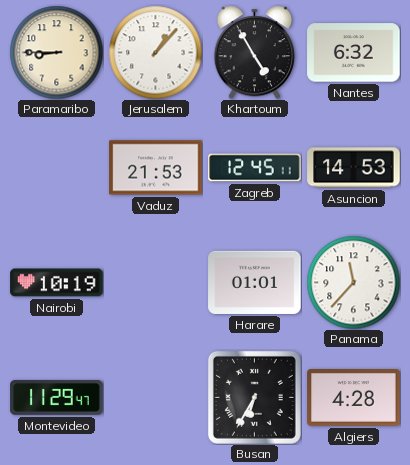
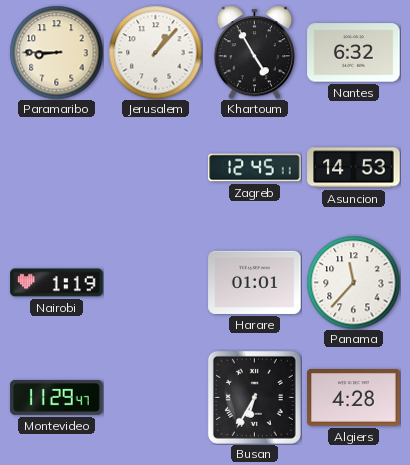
Vaduz: 21:53 -> none (156, 168)
Nairobi: 10:19 -> 1:19 (57, 283)
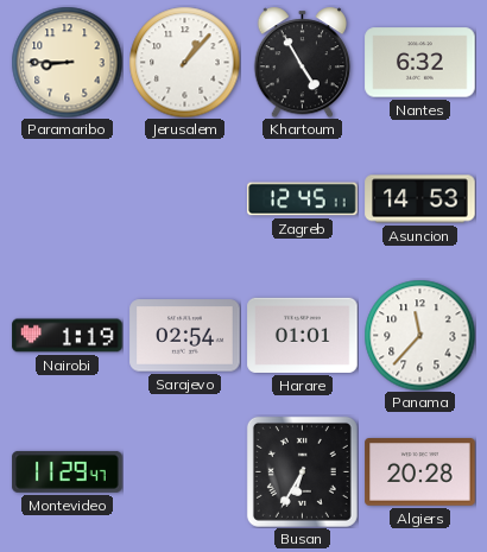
Sarajevo: none -> 02:54 (185, 336)
Algiers: 4:28 -> 20:28 (420, 472)
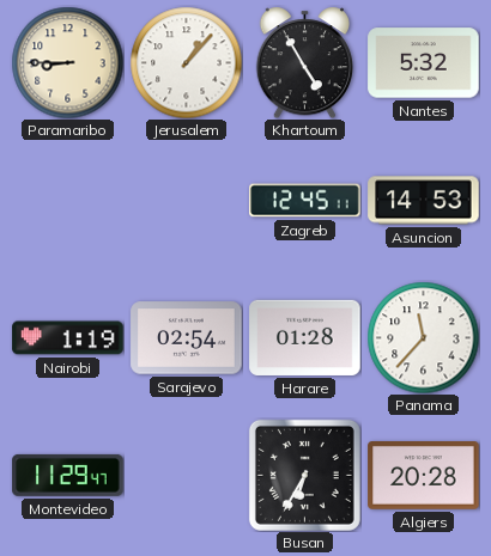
Nantes: 6:32 -> 5:32 (424, 63)
Harare: 01:01 -> 01:28 (305, 337)
